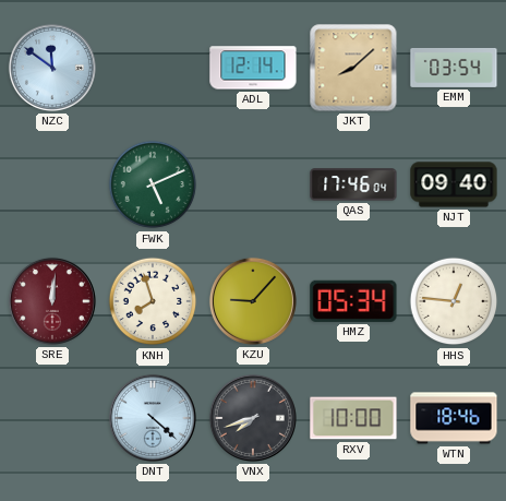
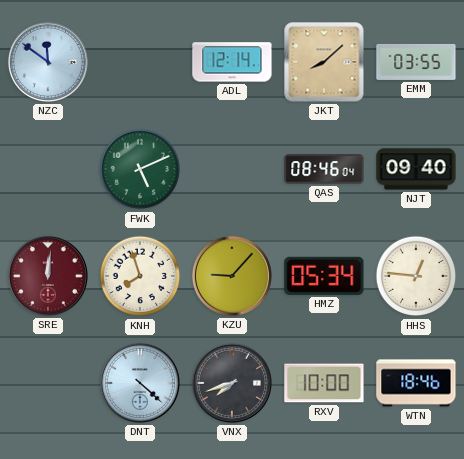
EMM: 03:54 -> 03:55 (416, 62)
QAS: 17:46 -> 08:46 (324, 169)
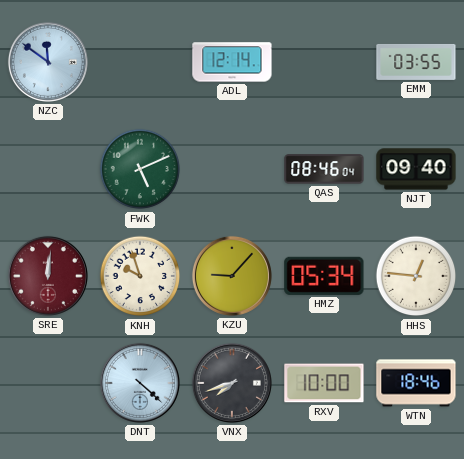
JKT: 8:08 -> none (324, 62)
KNH: 7:57 -> 9:57 (140, 276)
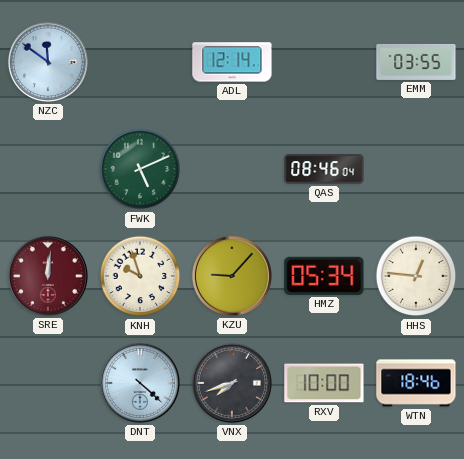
NJT: 09:40 -> none (416, 169)
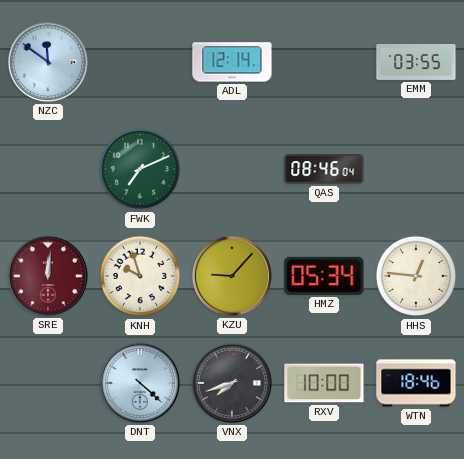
FWK: 5:11 -> 7:11 (140, 169)
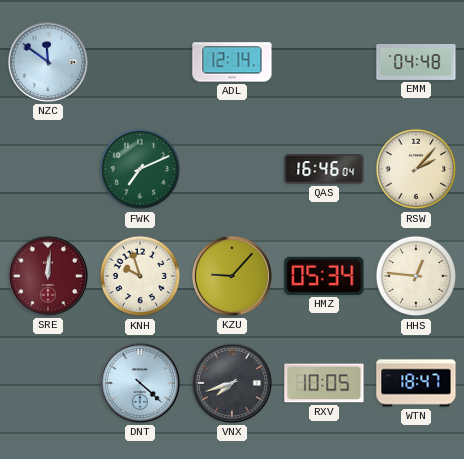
EMM: 03:55 -> 04:48 (416, 62)
QAS: 08:46 -> 16:46 (324, 169)
RSW: none -> 2:07 (416, 169)
RXV: 10:00 -> 10:05 (324, 383)
WTN: 18:46 -> 18:47 (416, 383)
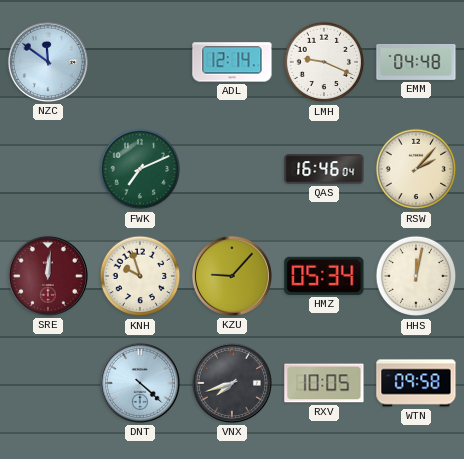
LMH: none -> 9:19 (324, 62)
HHS: 12:46 -> 12:02 (416, 276)
WTN: 18:47 -> 09:58 (416, 383)
